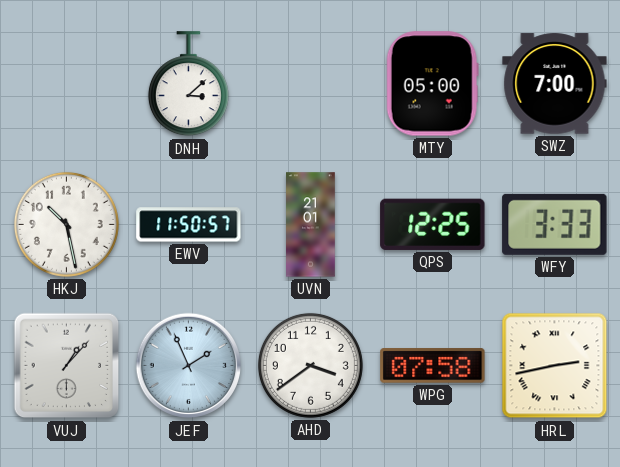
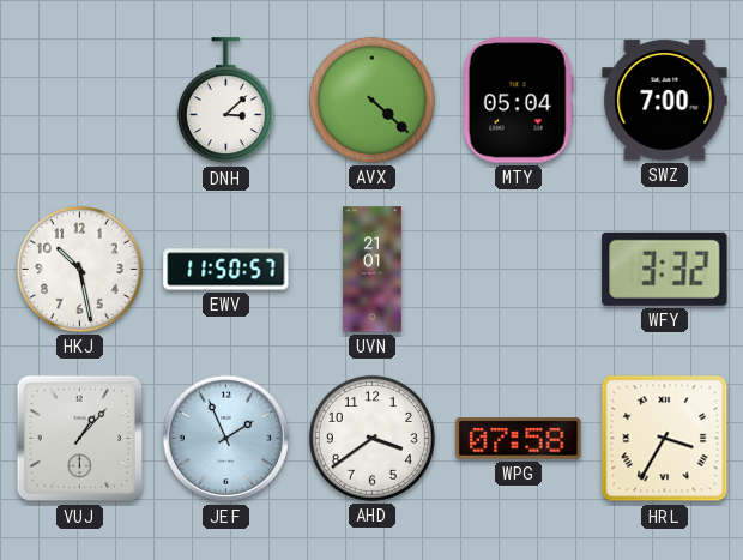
AVX: none -> 4:22 (371, 100)
MTY: 05:00 -> 05:04 (518, 101)
QPS: 12:25 -> none (433, 224)
WFY: 3:33 -> 3:32 (665, 269)
HRL: 2:43 -> 3:35 (665, 439)
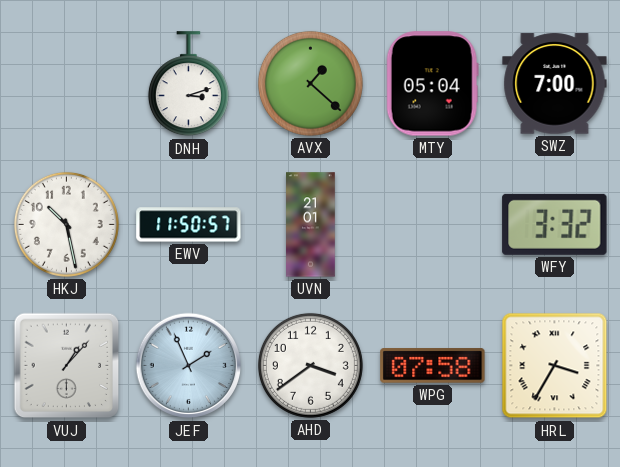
DNH: 3:08 -> 3:12 (188, 84)
AVX: 4:22 -> 1:22 (310, 83)
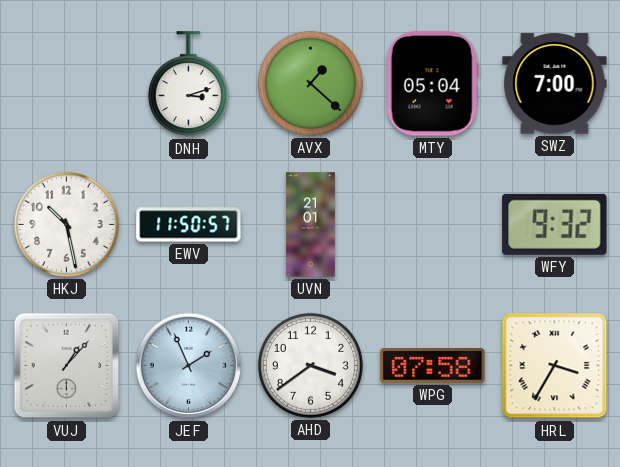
WFY: 3:32 -> 9:32 (555, 224)
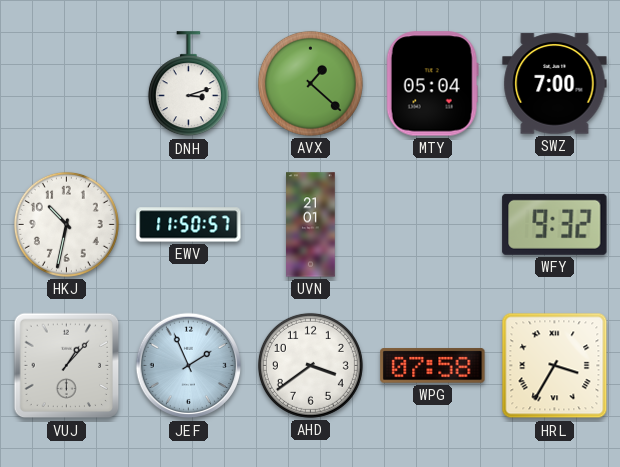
HKJ: 10:28 -> 10:32 (66, 224)
